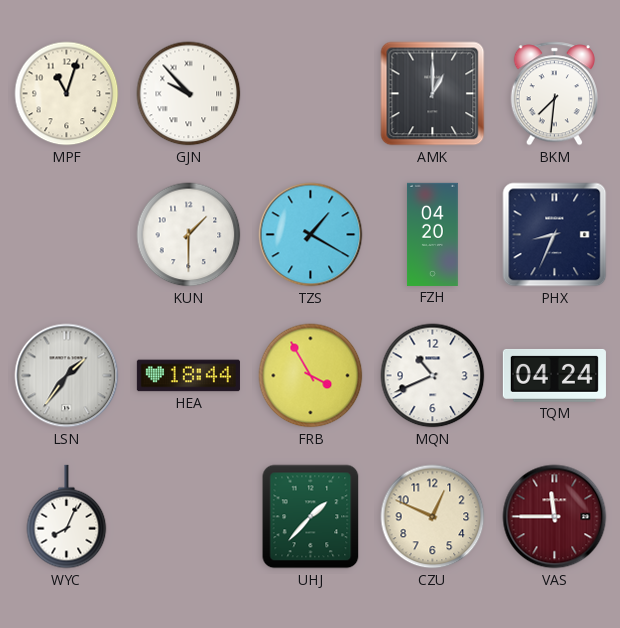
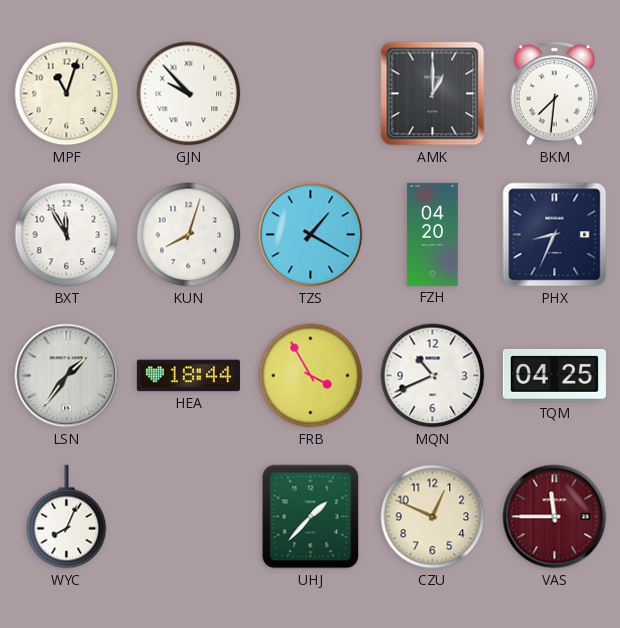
BXT: none -> 11:55 (67, 235)
KUN: 1:30 -> 8:03 (189, 235)
TQM: 04:24 -> 04:25 (554, 375)
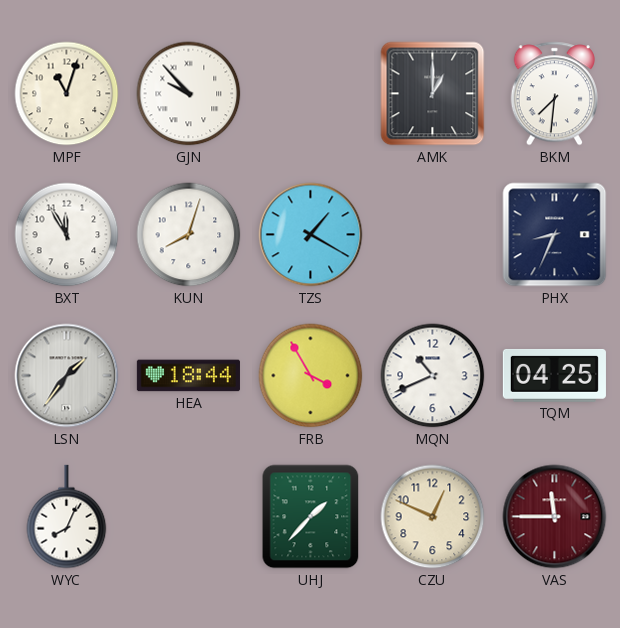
FZH: 04:20 -> none (432, 234)
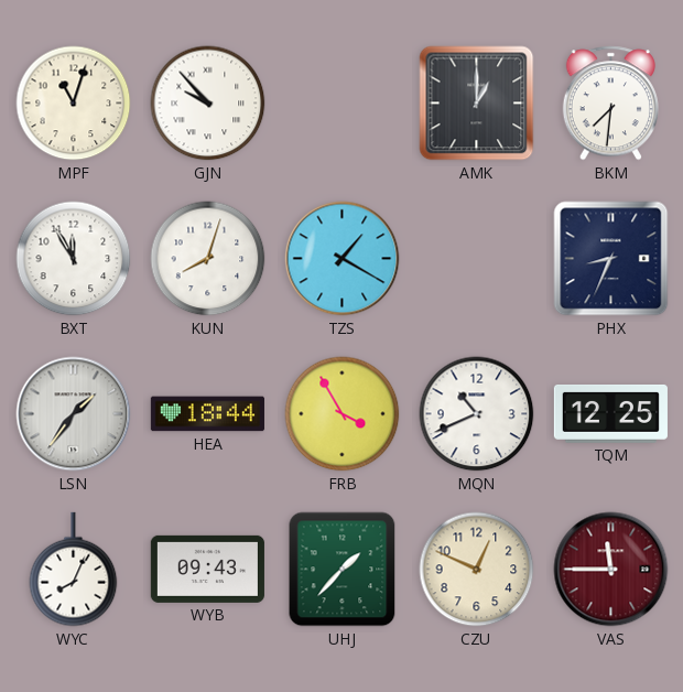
TQM: 04:25 -> 12:25 (610, 413)
WYB: none -> 09:43 (207, 569)
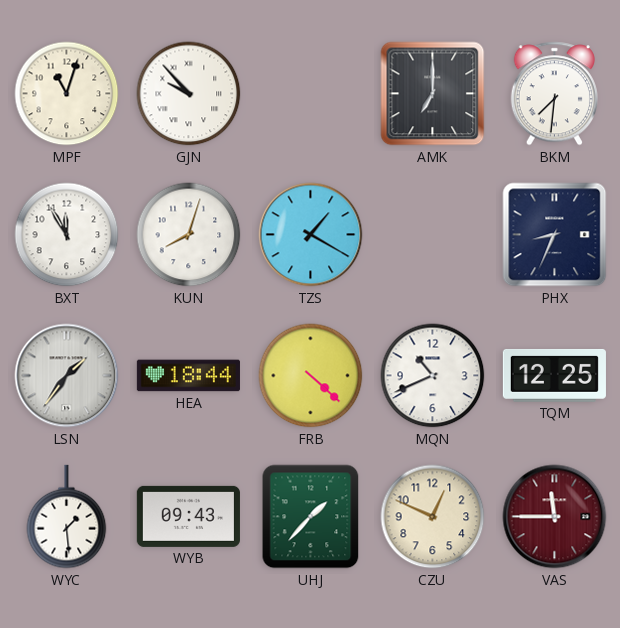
AMK: 1:00 -> 7:00 (433, 94)
FRB: 3:55 -> 4:22 (311, 376)
WYC: 8:04 -> 1:29 (67, 517)
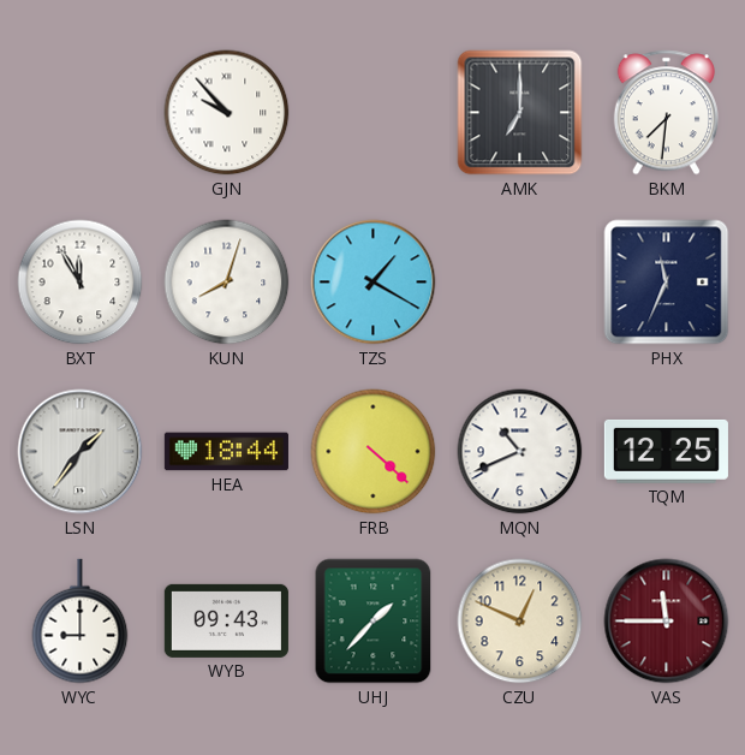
MPF: 11:03 -> none (67, 94)
PHX: 8:34 -> 11:34 (667, 283)
WYC: 1:29 -> 9:00 (81, 622)
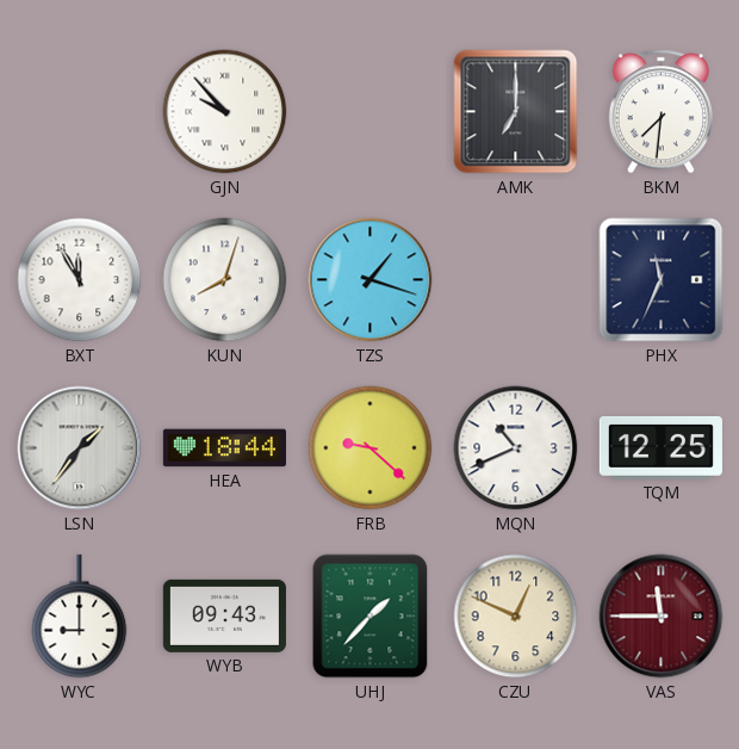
TZS: 1:20 -> 1:18 (371, 280)
FRB: 4:22 -> 9:22 (371, 448)
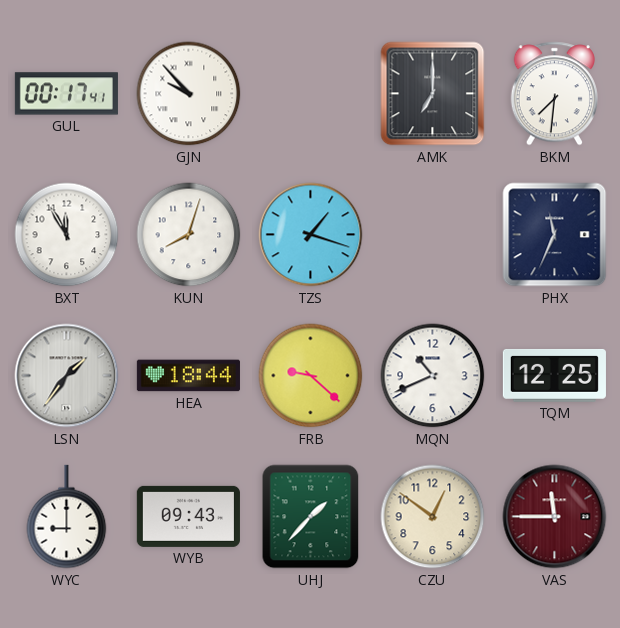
GUL: none -> 00:17 (66, 94)
CZU: 12:49 -> 12:51 (433, 517)
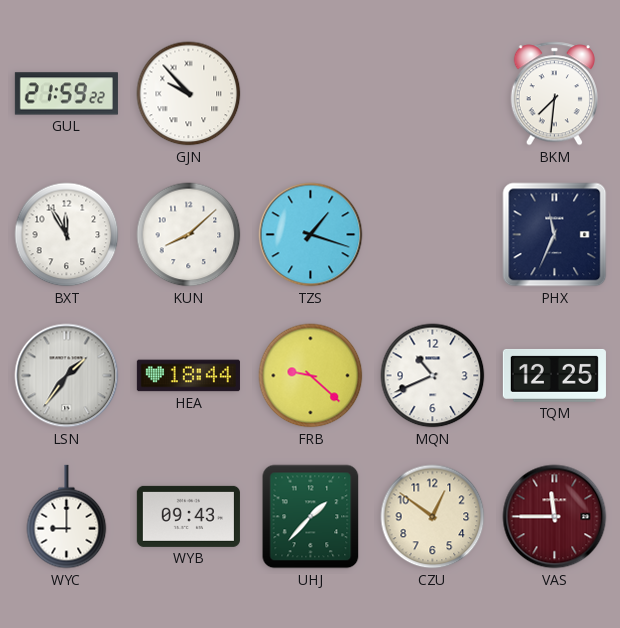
GUL: 00:17 -> 21:59 (66, 94)
AMK: 7:00 -> none (433, 94)
KUN: 8:03 -> 8:08 (189, 235)
